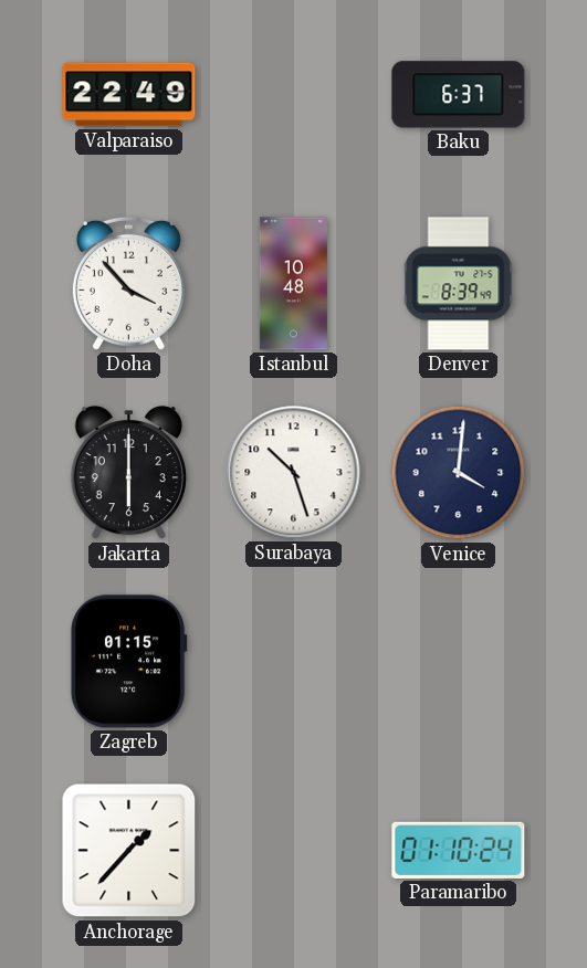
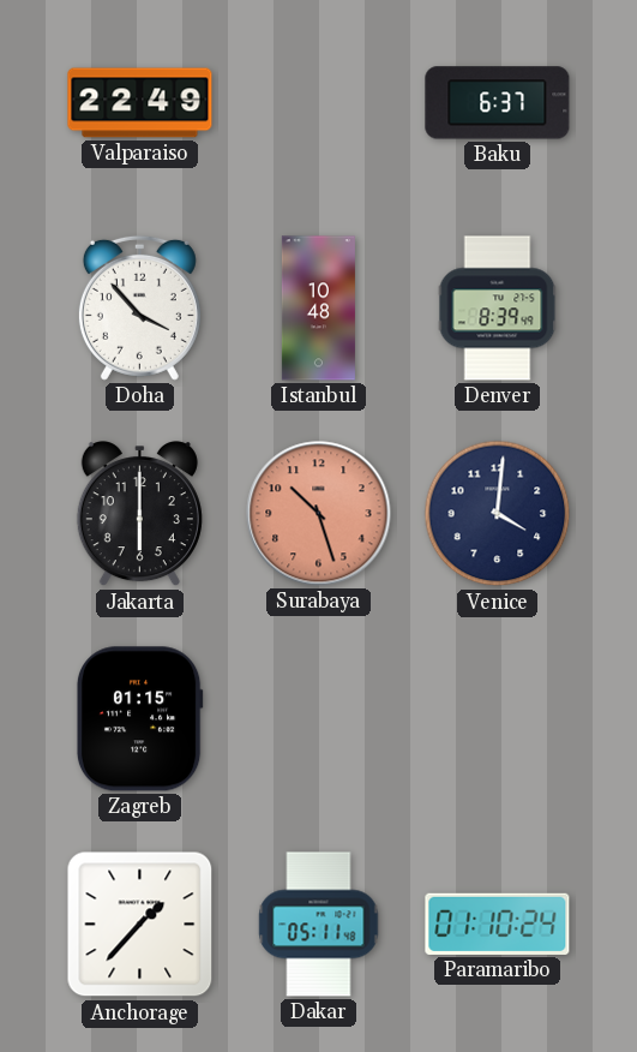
Surabaya dial: white -> salmon (319, 514)
Dakar: none -> 05:11 (319, 925)
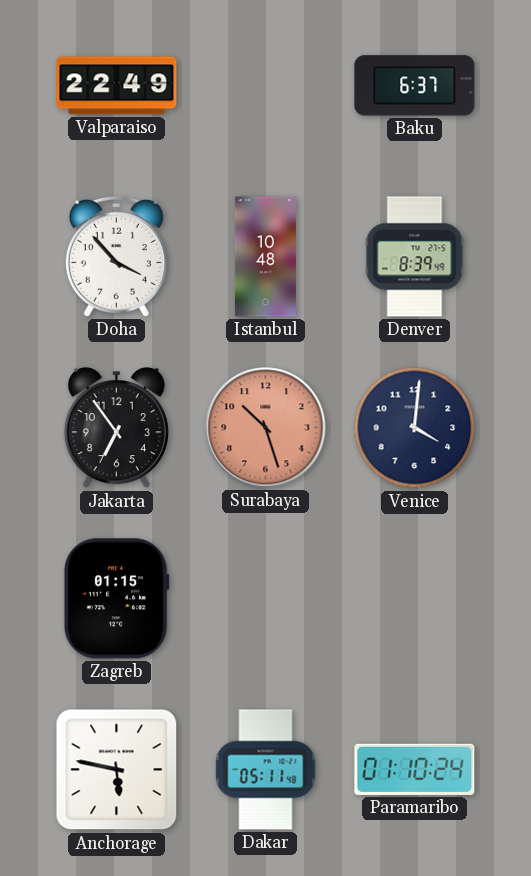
Jakarta: 6:00 -> 6:54 (116, 428)
Anchorage: 1:37 -> 5:47 (117, 770)
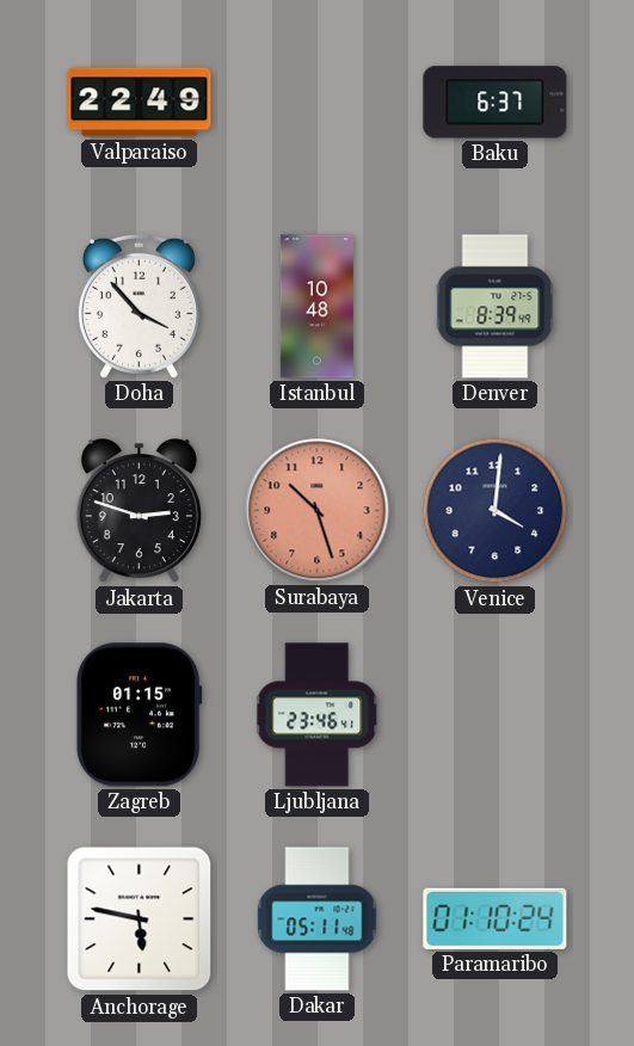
Jakarta: 6:54 -> 2:48 (139, 511)
Ljubljana: none -> 23:46 (318, 715)
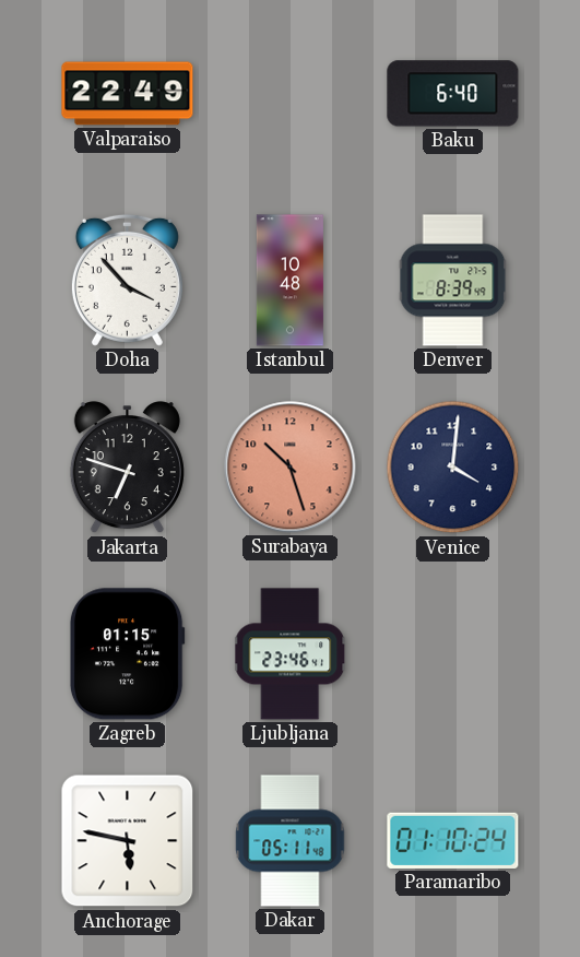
Baku: 6:37 -> 6:40 (453, 94)
Jakarta: 2:48 -> 6:48 (127, 468)
